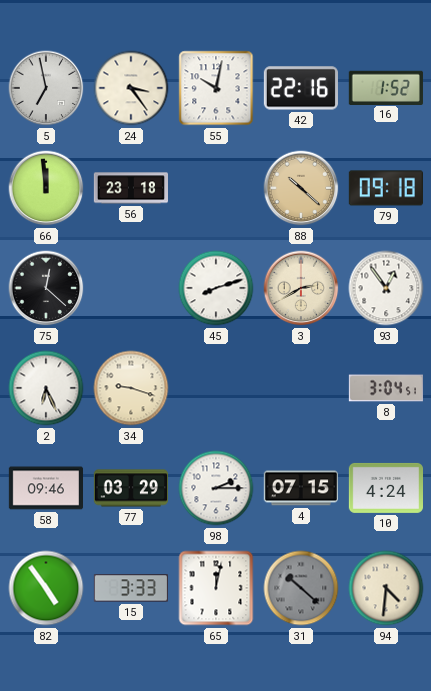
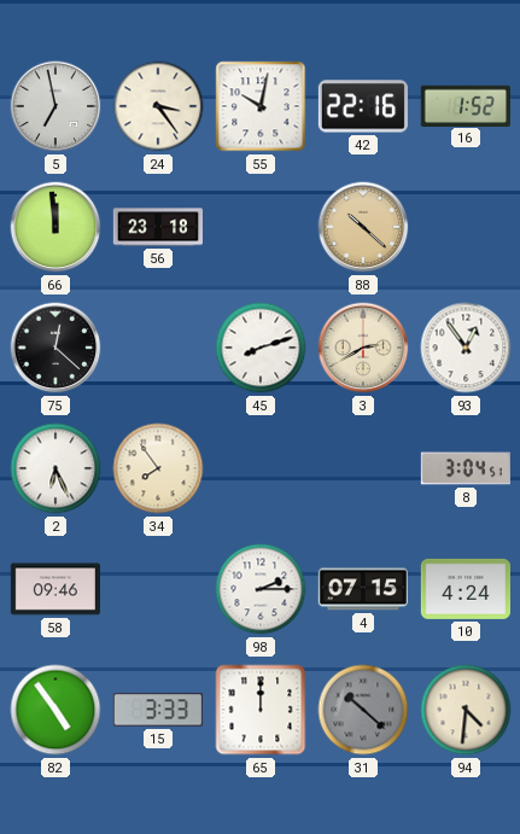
79: 09:18 -> none (386, 188)
34: 9:18 -> 7:54 (158, 468)
77: 03:29 -> none (130, 488)
65: 12:02 -> 12:00 (261, 710)
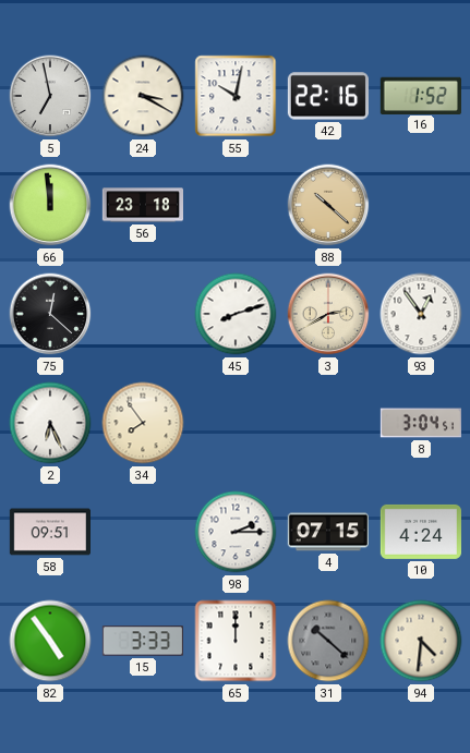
24: 3:24 -> 3:20 (143, 96)
58: 09:46 -> 09:51 (49, 532)
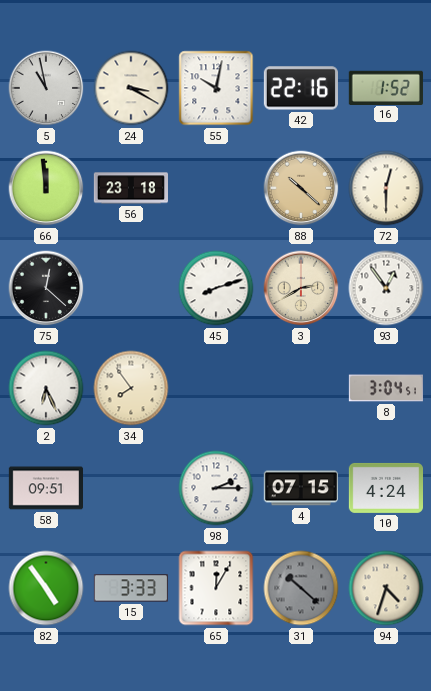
5: 6:58 -> 10:58 (46, 88)
72: none -> 12:30 (386, 188)
65: 12:00 -> 12:05 (216, 588)
94: 4:31 -> 4:33 (386, 588)
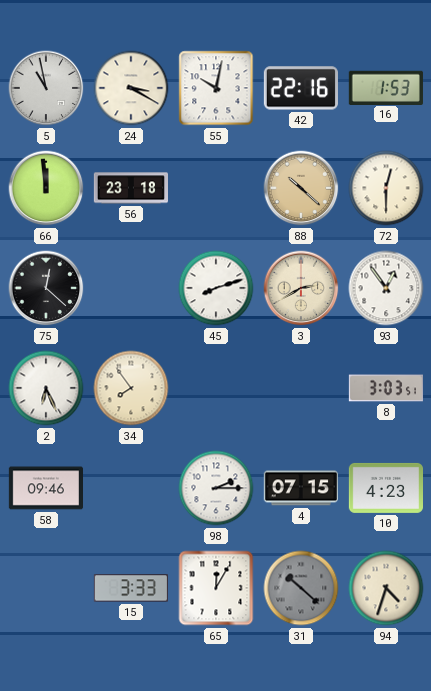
16: 1:52 -> 1:53 (386, 87)
8: 3:04 -> 3:03 (385, 388)
58: 09:51 -> 09:46 (45, 488)
10: 4:24 -> 4:23 (385, 488)
82: 4:54 -> none (46, 588)
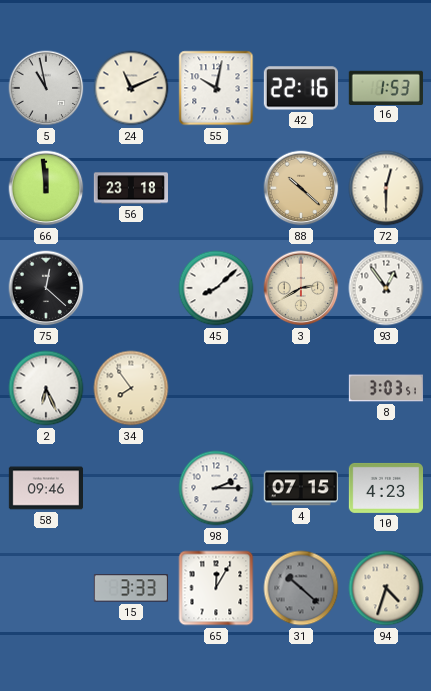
24: 3:20 -> 11:11 (131, 88)
45: 8:12 -> 8:08 (216, 288)
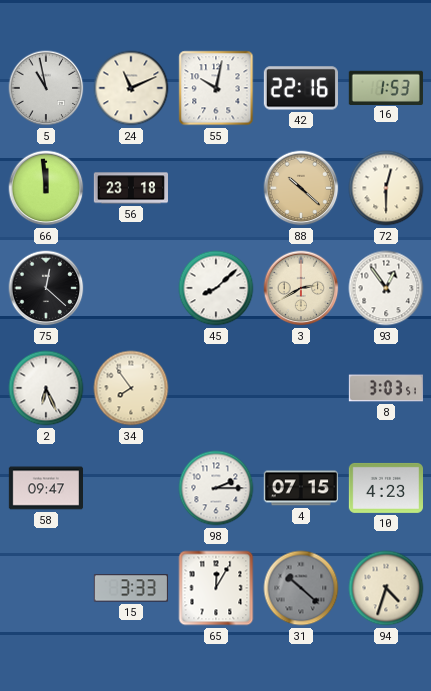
58: 09:46 -> 09:47 (45, 488)
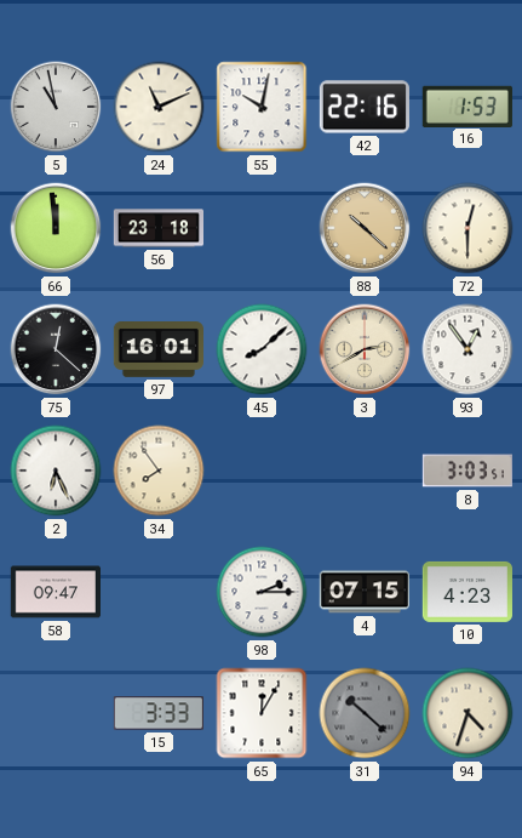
97: none -> 16:01 (157, 350)
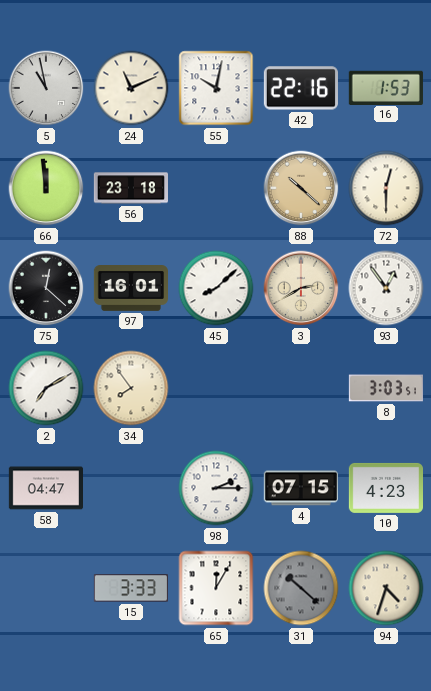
2: 6:26 -> 7:10 (46, 388)
58: 09:47 -> 04:47 (45, 488)
